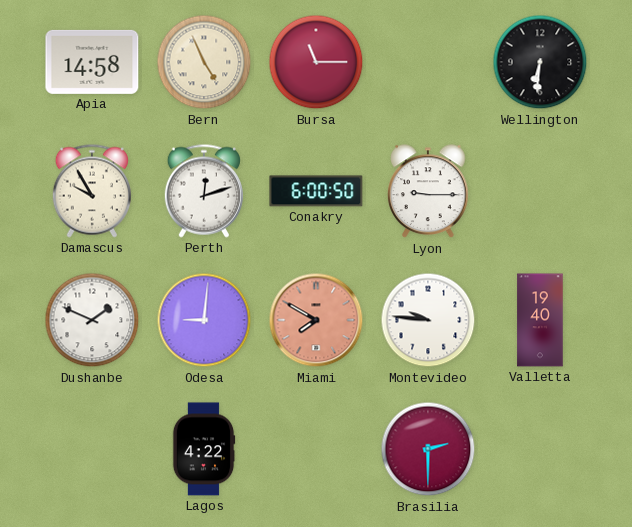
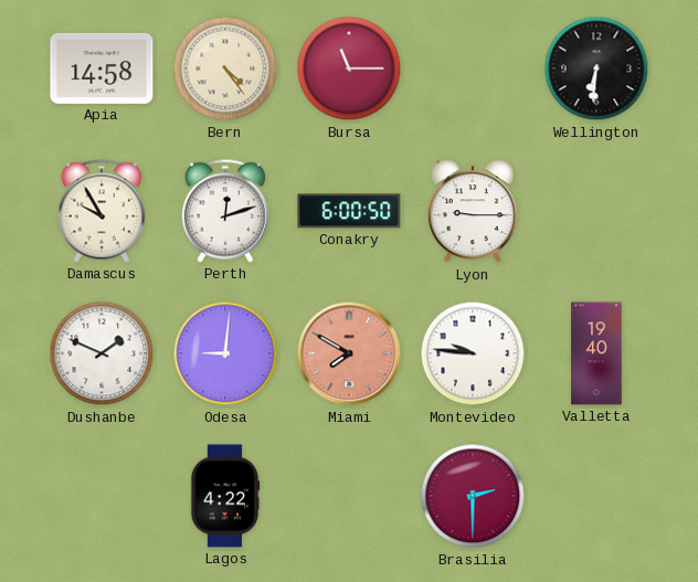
Bern: 4:56 -> 4:24 (225, 68)
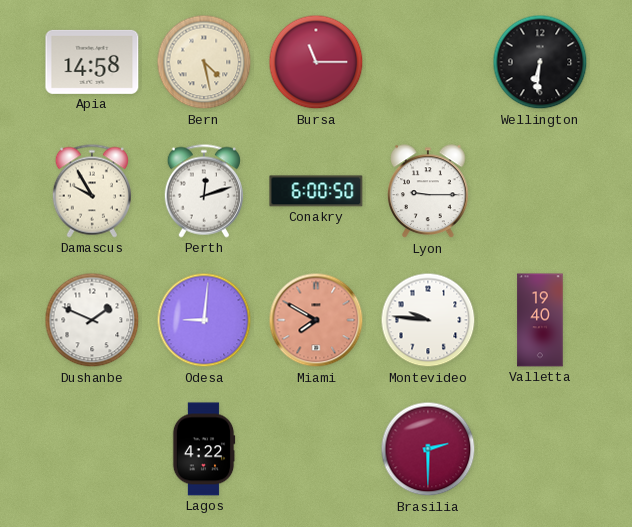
Bern: 4:24 -> 4:28 (204, 62)
